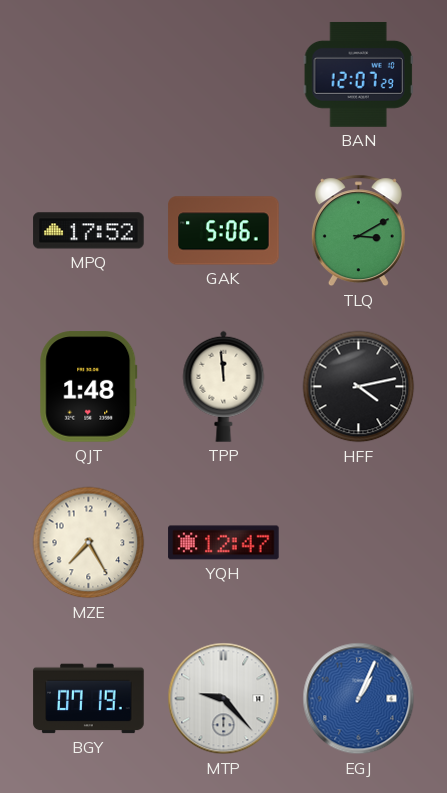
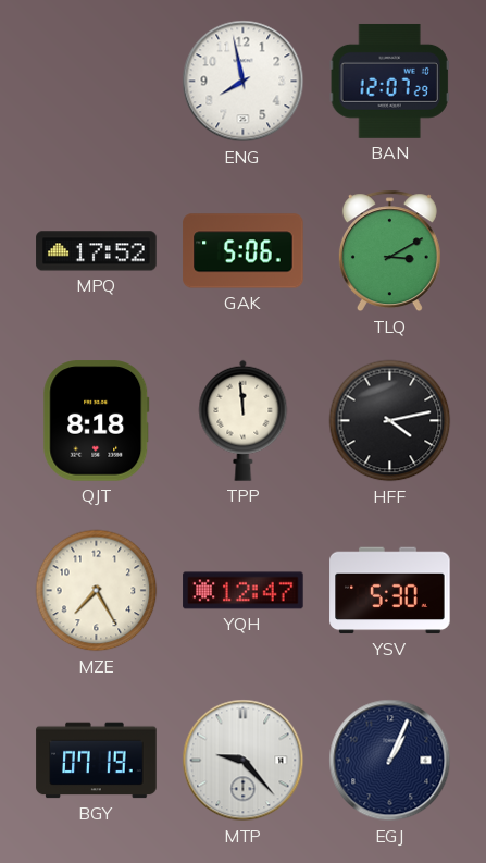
ENG: none -> 7:58 (244, 82)
QJT: 1:48 -> 8:18 (97, 421)
YSV: none -> 5:30 (390, 591)
EGJ dial: blue -> navy (390, 761)
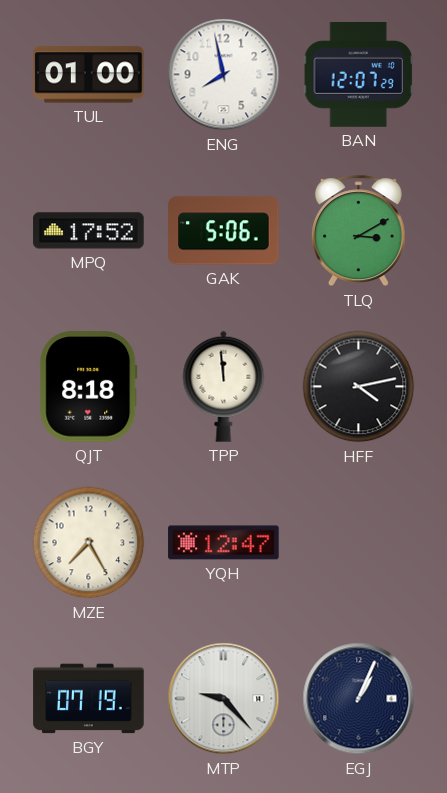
TUL: none -> 01:00 (89, 75)
YSV: 5:30 -> none (390, 591)
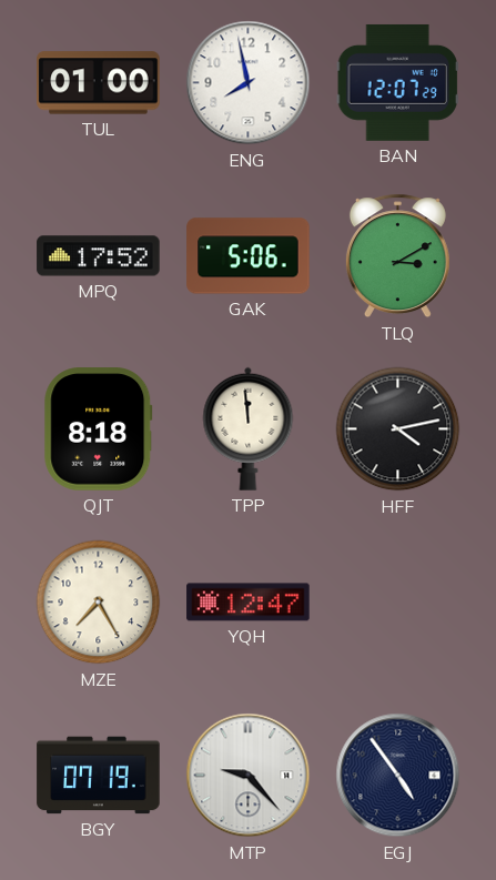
EGJ: 1:04 -> 4:54 (398, 776)
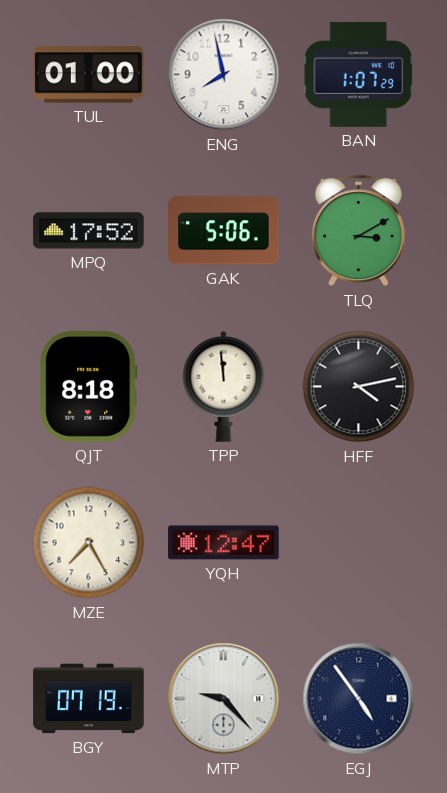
BAN: 12:07 -> 1:07 (358, 74)
